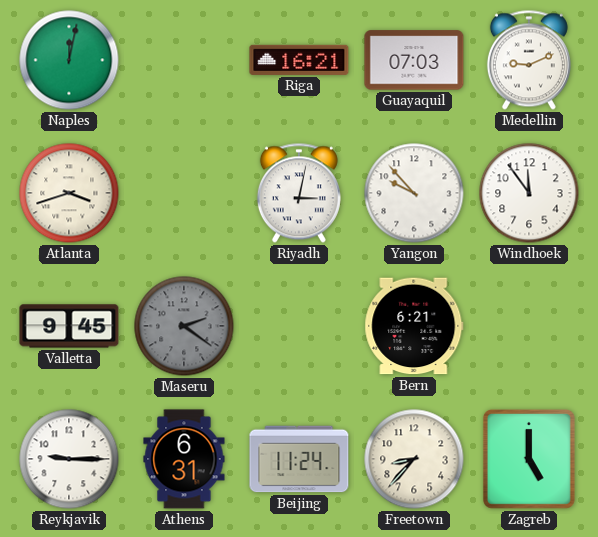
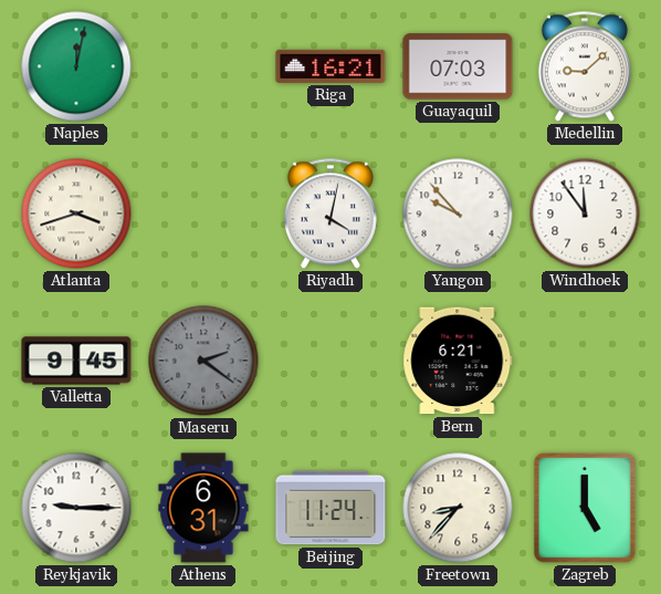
Medellin: 9:11 -> 9:08 (585, 66)
Riyadh: 3:02 -> 4:02 (330, 213)
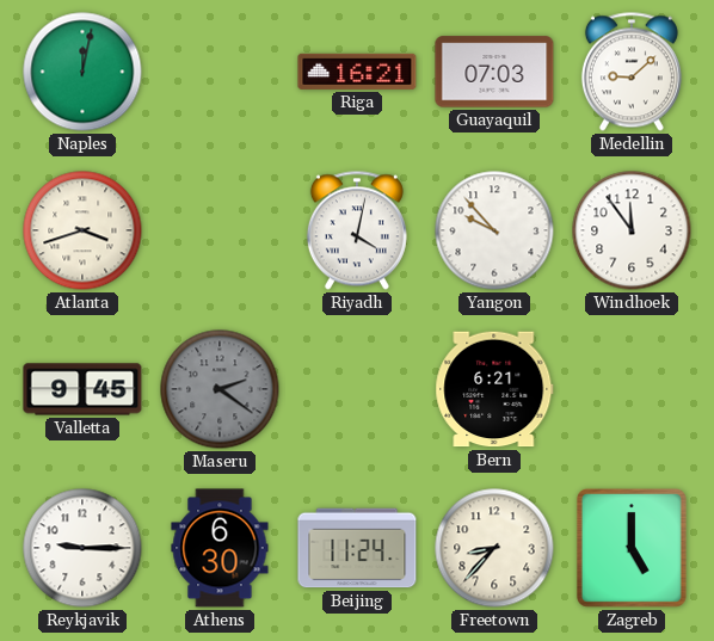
Athens: 6:31 -> 6:30 (220, 548)
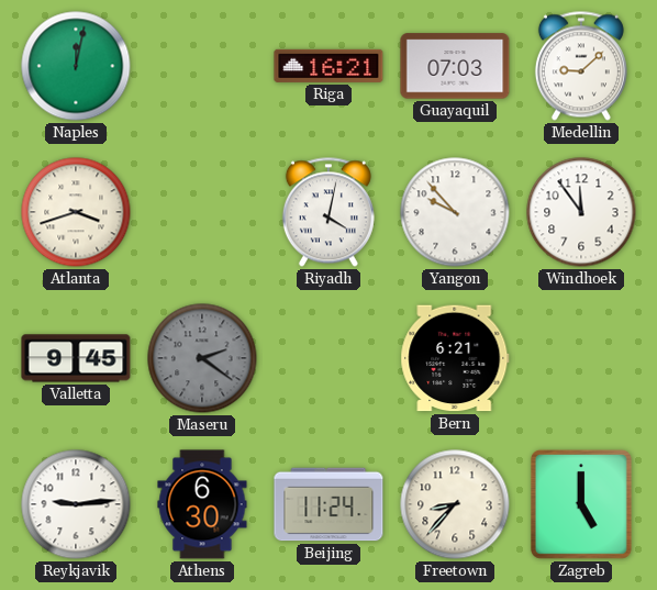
Reykjavik: 9:15 -> 9:14 (76, 504)
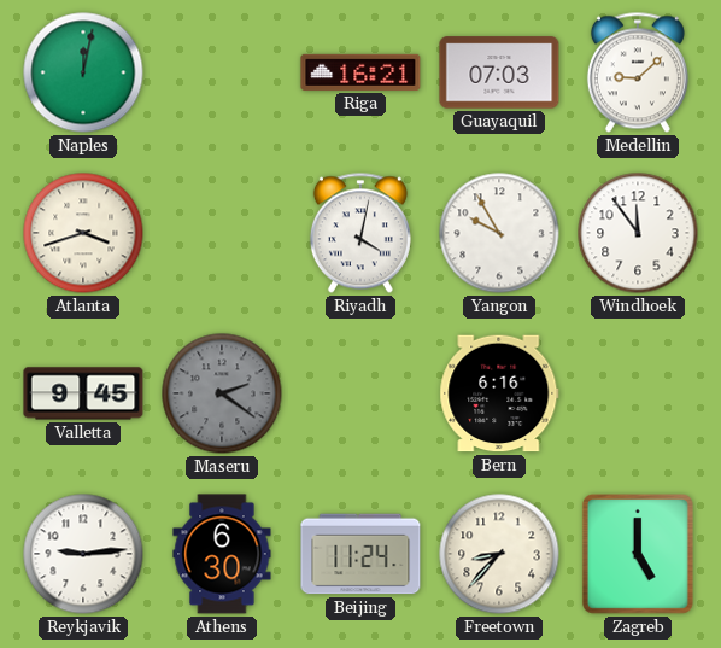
Yangon: 9:53 -> 9:55 (499, 233)
Bern: 6:21 -> 6:16 (499, 393)
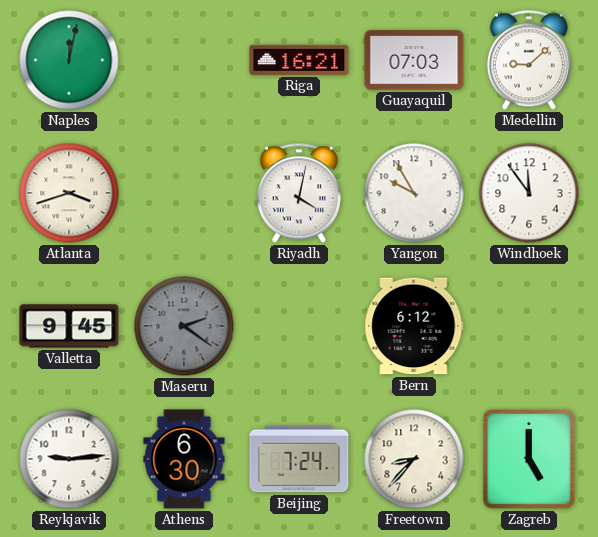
Bern: 6:16 -> 6:12 (414, 326)
Beijing: 11:24 -> 7:24 (299, 459)
